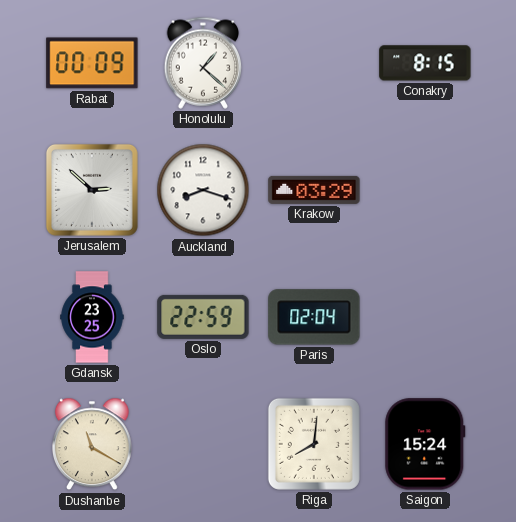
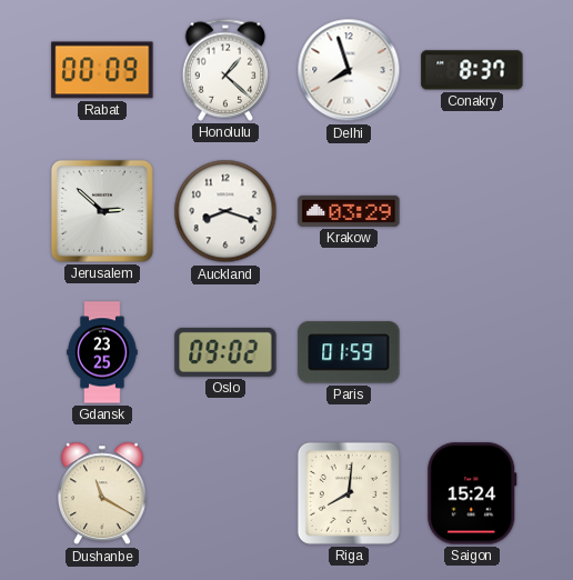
Delhi: none -> 7:57 (349, 70)
Conakry: 8:15 -> 8:37 (472, 70)
Oslo: 22:59 -> 09:02 (225, 352)
Paris: 02:04 -> 01:59 (349, 352)
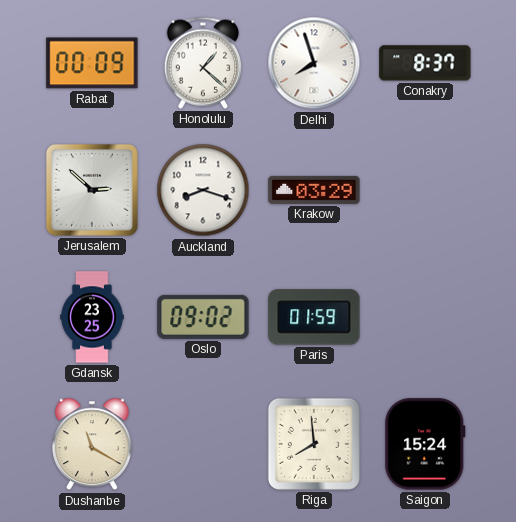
Riga: 8:01 -> 7:59 (314, 444)
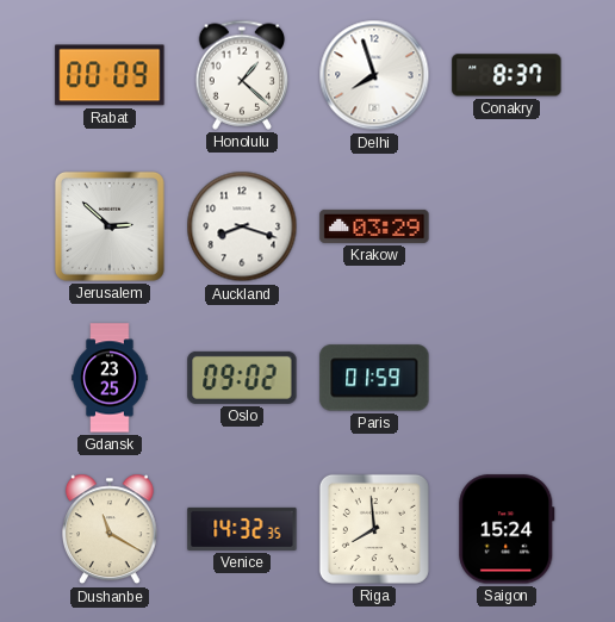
Venice: none -> 14:32 (242, 529)
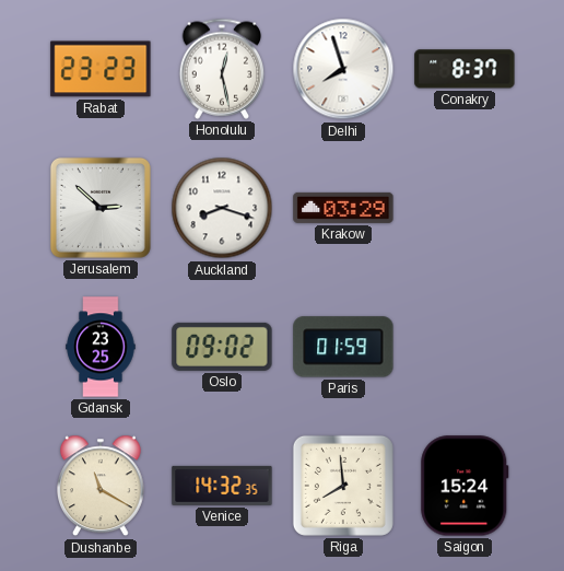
Rabat: 00:09 -> 23:23 (101, 69)
Honolulu: 1:22 -> 12:28 (222, 69)
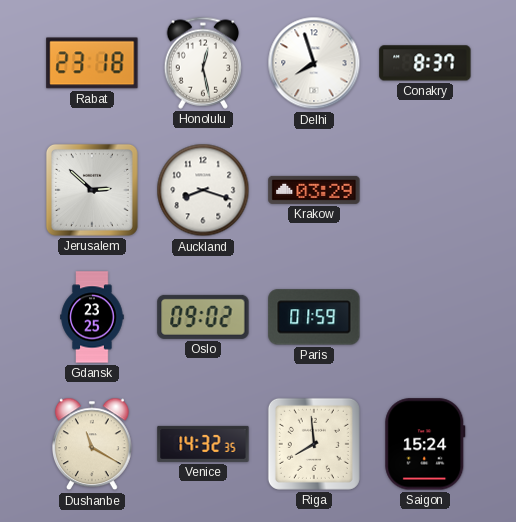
Rabat: 23:23 -> 23:18 (92, 63)
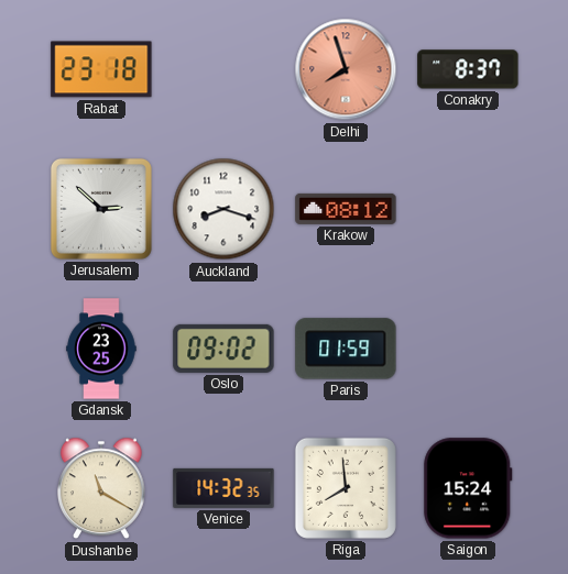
Honolulu: 12:28 -> none (203, 63)
Delhi dial: white -> salmon (346, 69)
Krakow: 03:29 -> 08:12 (346, 209)
